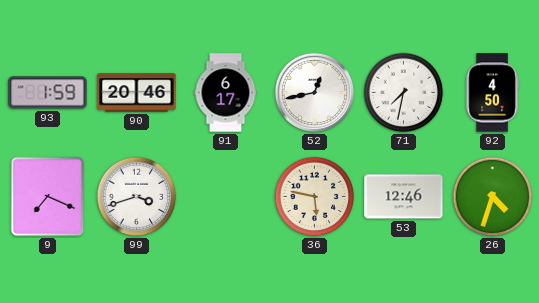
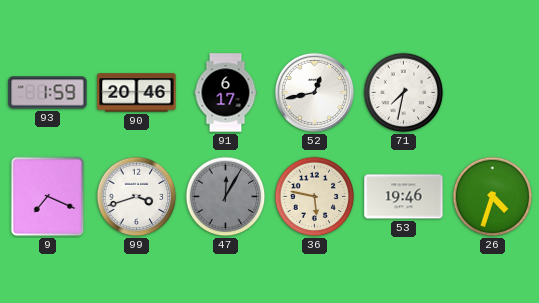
92: 4:50 -> none (492, 93)
47: none -> 12:05 (226, 197)
53: 12:46 -> 19:46 (404, 197)
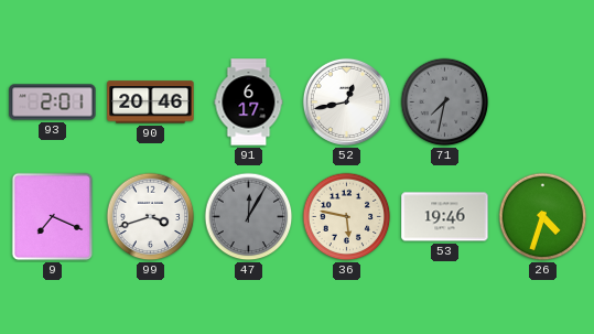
93: 1:59 -> 2:01 (53, 103)
71 dial: white -> grey (445, 103)
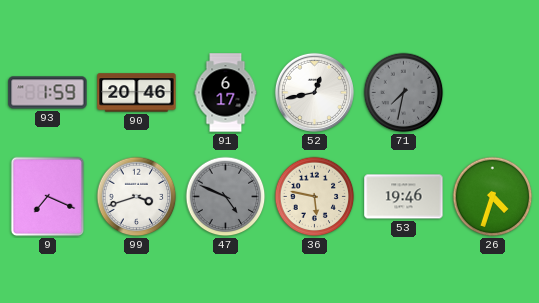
93: 2:01 -> 1:59 (48, 93)
47: 12:05 -> 4:49 (226, 197)
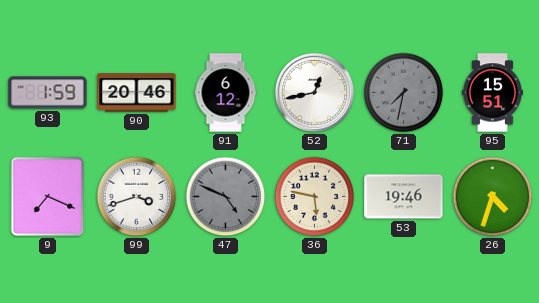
91: 6:17 -> 6:12 (226, 93)
95: none -> 15:51 (492, 93)
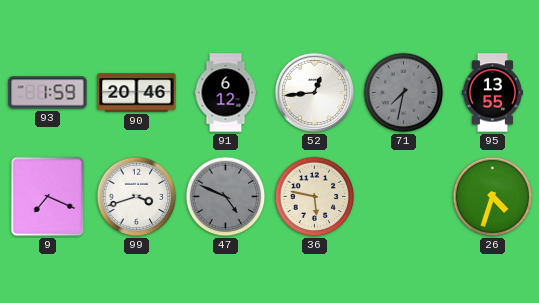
52: 12:43 -> 12:44 (314, 92)
95: 15:51 -> 13:55 (492, 93)
53: 19:46 -> none (404, 197)
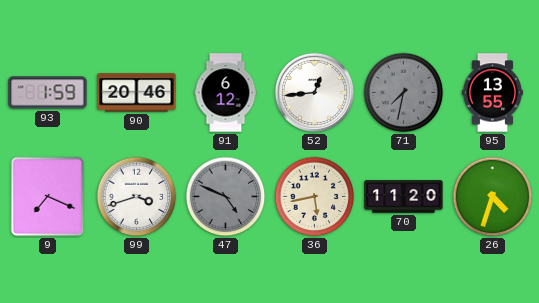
36: 5:47 -> 5:43 (315, 197)
70: none -> 11:20 (404, 197)
